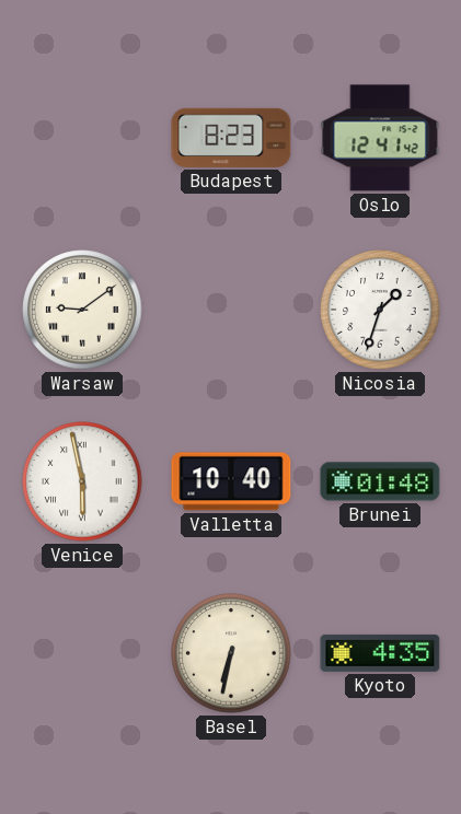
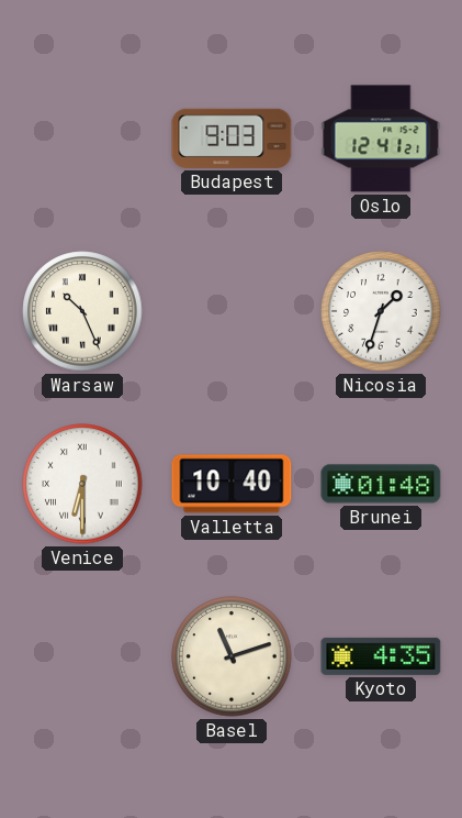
Budapest: 8:23 -> 9:03 (232, 139)
Oslo: 12:41:42 -> 12:41:21 (381, 139)
Warsaw: 9:09 -> 10:26 (82, 311)
Venice: 5:58 -> 6:30 (82, 484)
Basel: 6:32 -> 11:12 (232, 656)
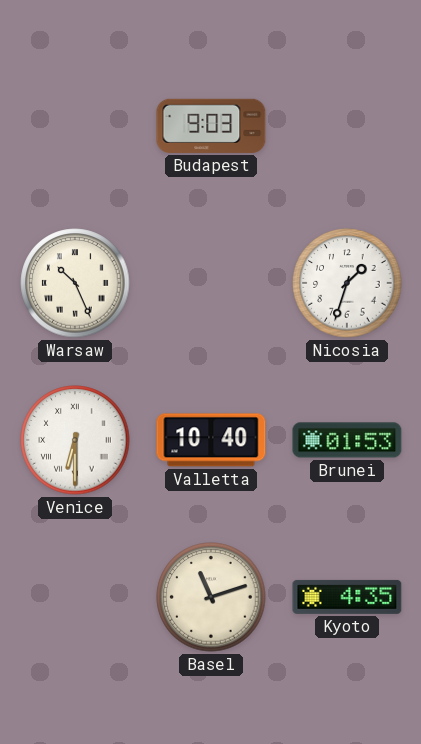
Oslo: 12:41 -> none (381, 139)
Brunei: 01:48 -> 01:53 (347, 440)
